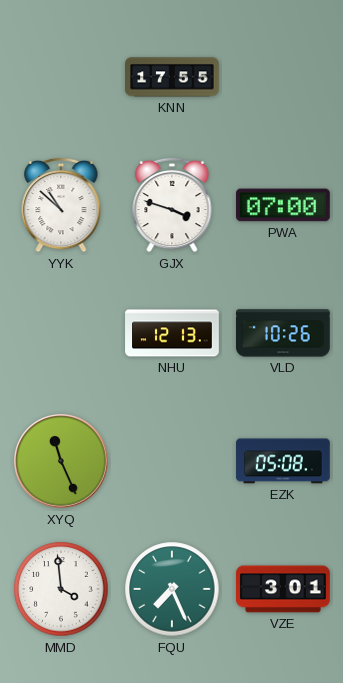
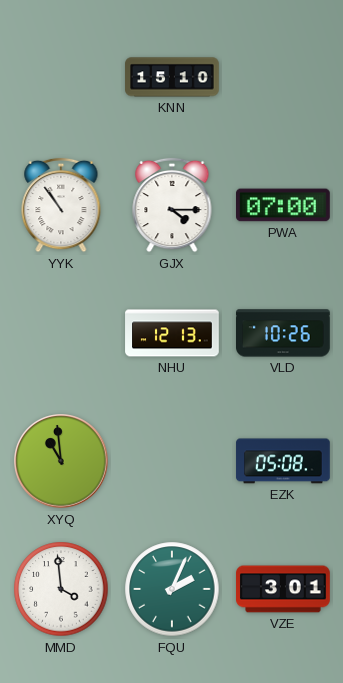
KNN: 17:55 -> 15:10 (172, 77)
YYK: 10:52 -> 10:54 (61, 205)
GJX: 3:48 -> 4:15 (172, 205)
XYQ: 11:26 -> 10:59 (61, 461)
FQU: 7:26 -> 2:04 (172, 589)
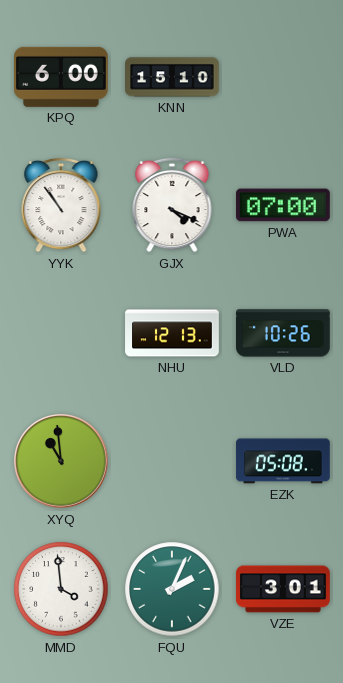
KPQ: none -> 6:00 (62, 77)
GJX: 4:15 -> 4:19 (172, 205)
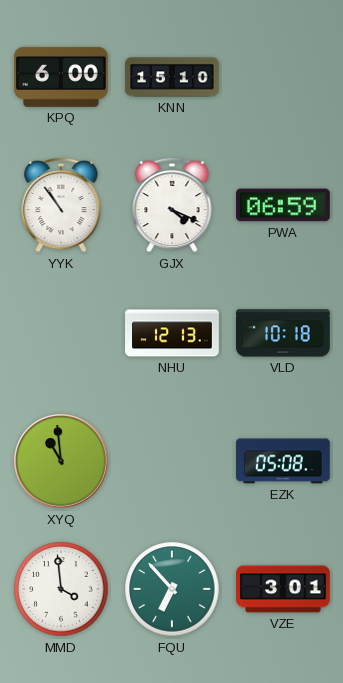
PWA: 07:00 -> 06:59 (284, 205)
VLD: 10:26 -> 10:18 (284, 333)
FQU: 2:04 -> 6:53 (172, 589)
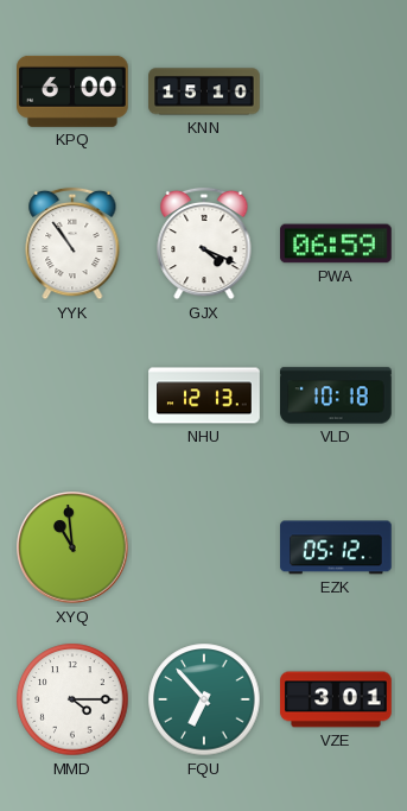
EZK: 05:08 -> 05:12 (336, 547)
MMD: 3:59 -> 4:15 (72, 699)
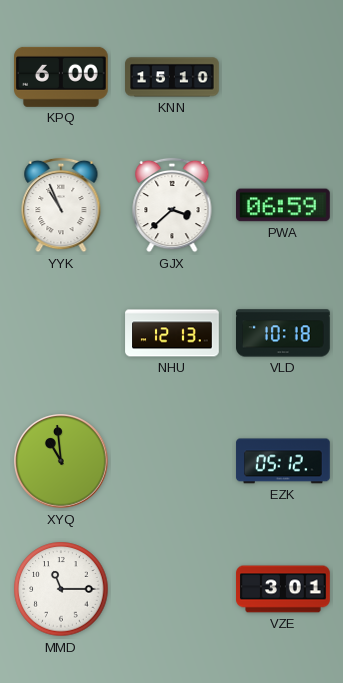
YYK: 10:54 -> 10:56 (61, 205)
GJX: 4:19 -> 3:38 (172, 205)
MMD: 4:15 -> 11:15 (61, 589)
FQU: 6:53 -> none (204, 699)
